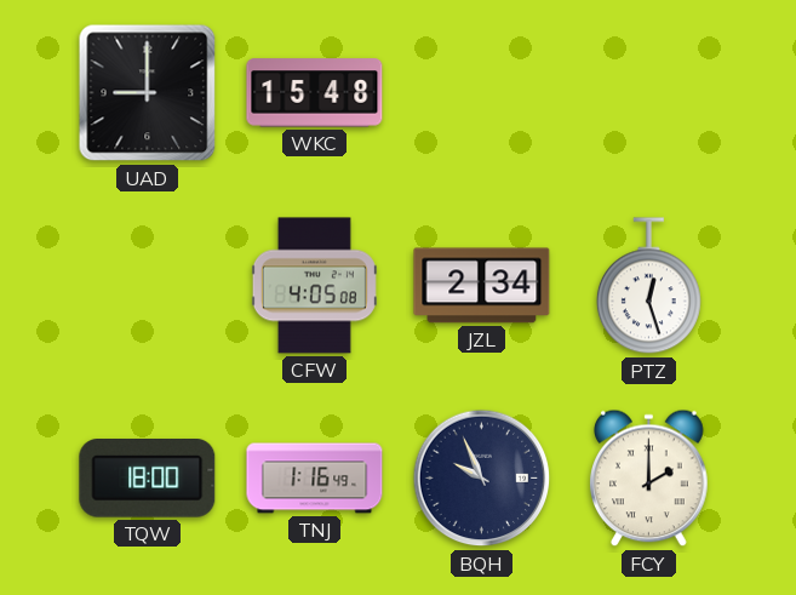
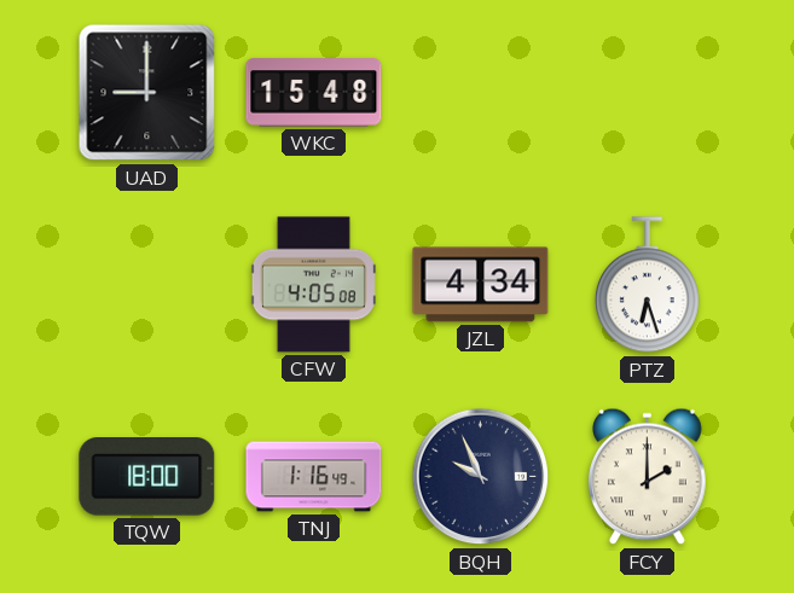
JZL: 2:34 -> 4:34 (481, 285)
PTZ: 12:27 -> 6:27 (647, 285)
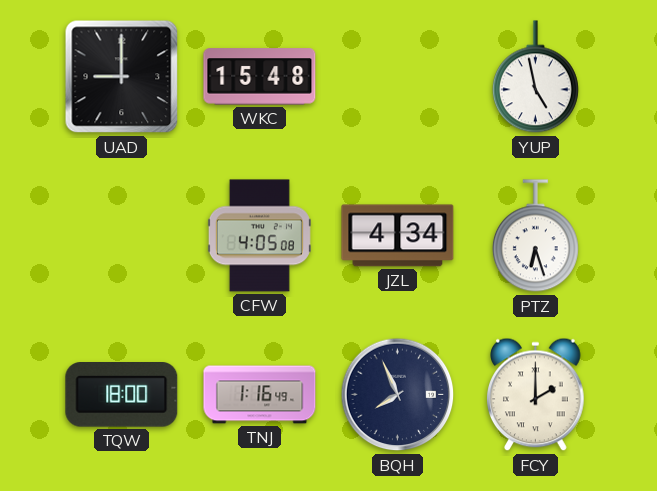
YUP: none -> 4:58 (535, 77)
BQH: 9:56 -> 7:56 (398, 395)
